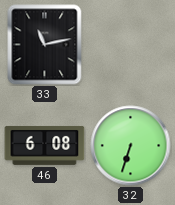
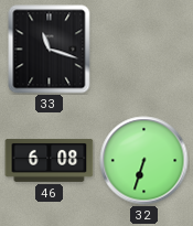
33: 11:13 -> 11:18 (50, 50)
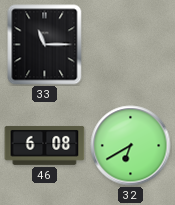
33: 11:18 -> 11:15 (45, 45)
32: 6:33 -> 6:40 (131, 146)
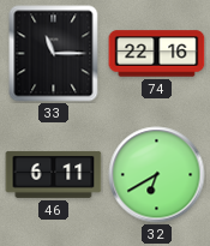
74: none -> 22:16 (157, 54)
46: 6:08 -> 6:11 (54, 175)
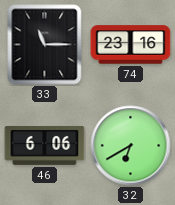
74: 22:16 -> 23:16 (131, 45)
46: 6:11 -> 6:06 (45, 146)
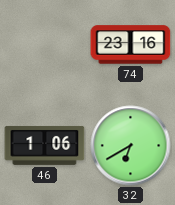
33: 11:15 -> none (45, 45)
46: 6:06 -> 1:06 (45, 146)
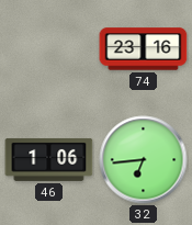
32: 6:40 -> 6:44 (144, 160)
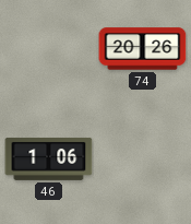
74: 23:16 -> 20:26 (143, 49)
32: 6:44 -> none (144, 160)
